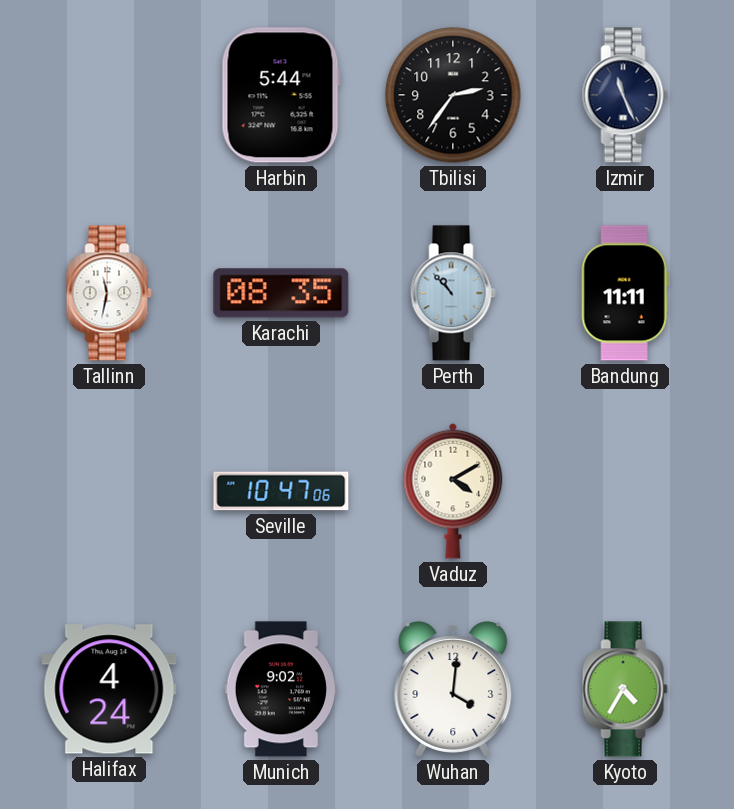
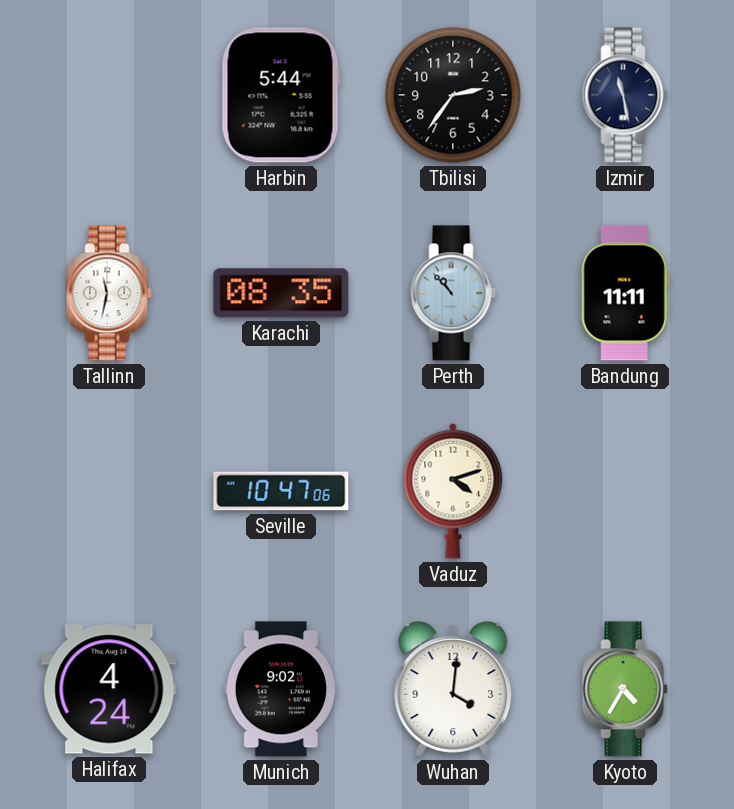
Izmir: 11:26 -> 11:28 (625, 95)
Vaduz: 4:10 -> 4:12 (453, 491)
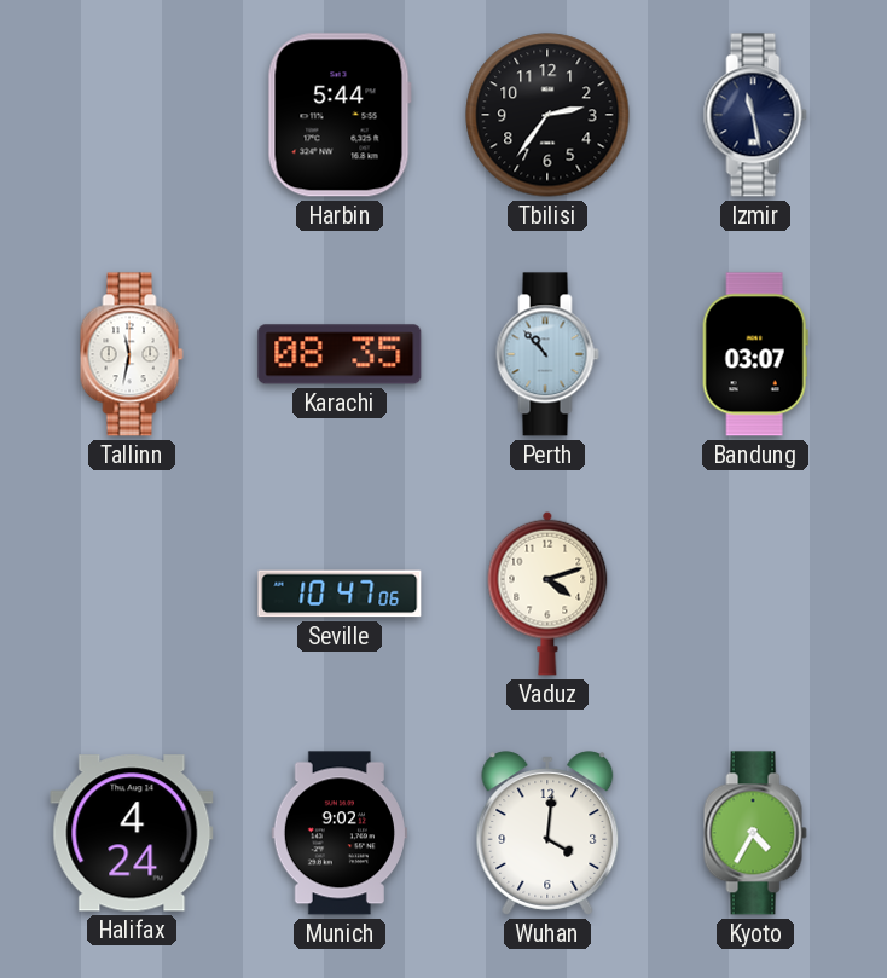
Bandung: 11:11 -> 03:07 (755, 354)
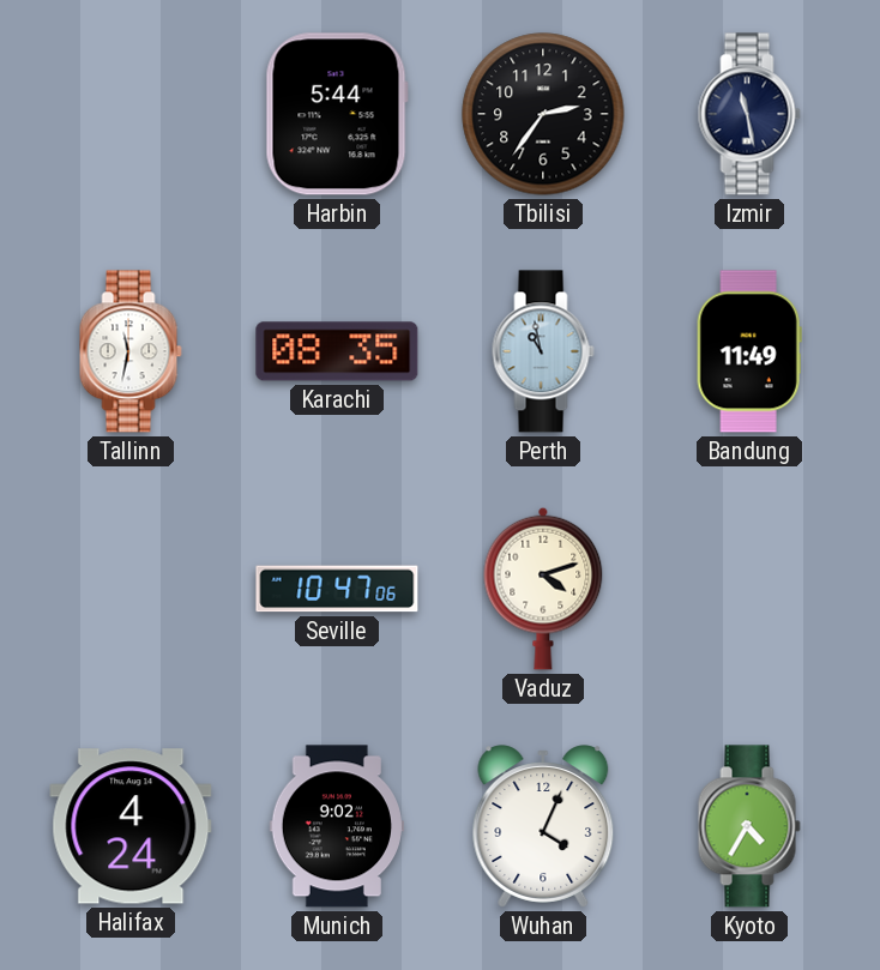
Perth: 10:53 -> 10:58 (543, 351)
Bandung: 03:07 -> 11:49 (749, 351)
Wuhan: 4:01 -> 4:04 (543, 826)
